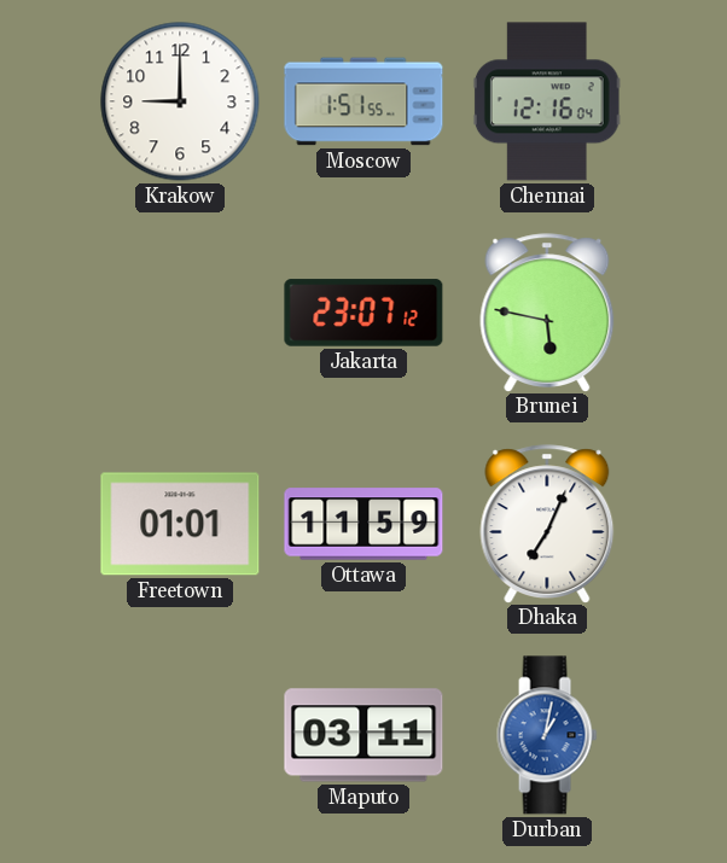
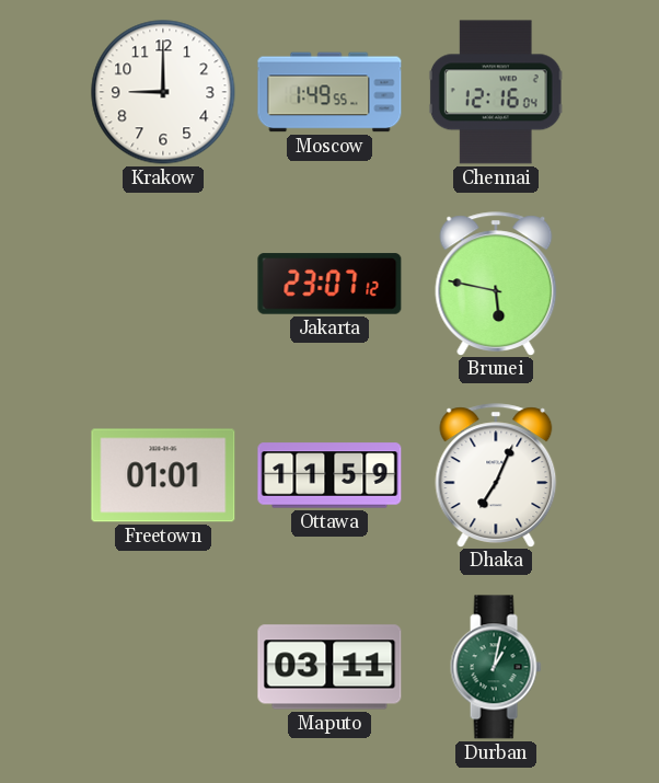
Moscow: 1:51 -> 1:49 (329, 92)
Durban dial: blue -> green (496, 667)
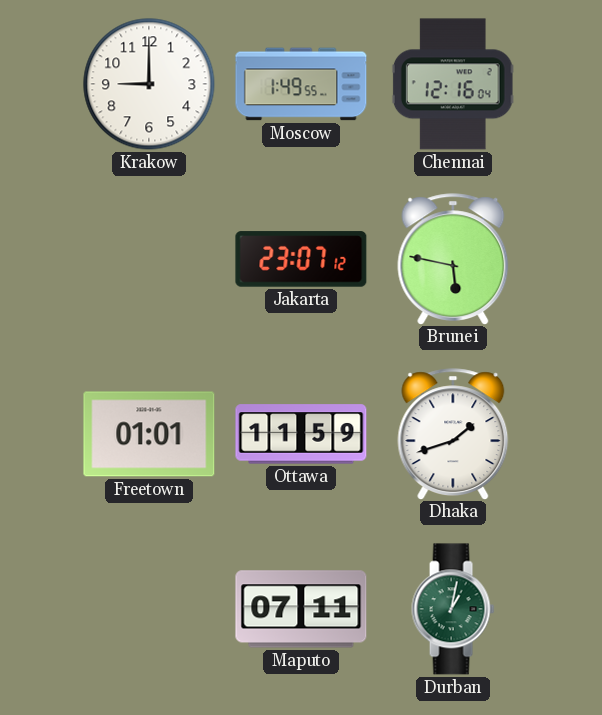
Dhaka: 7:04 -> 1:42 (453, 434)
Maputo: 03:11 -> 07:11 (301, 609)
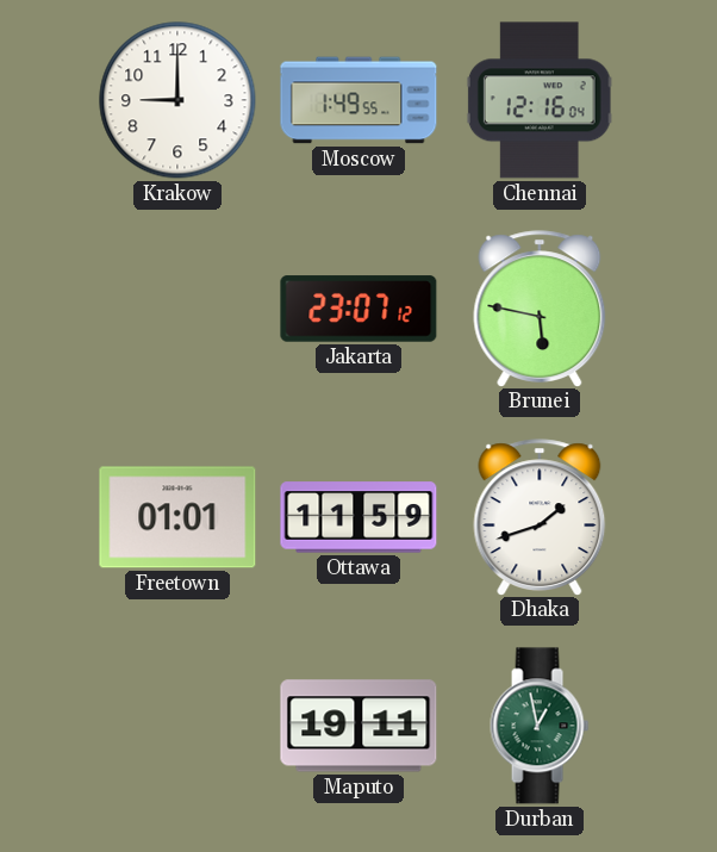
Maputo: 07:11 -> 19:11 (358, 726)
Durban: 1:02 -> 12:58 (540, 726)
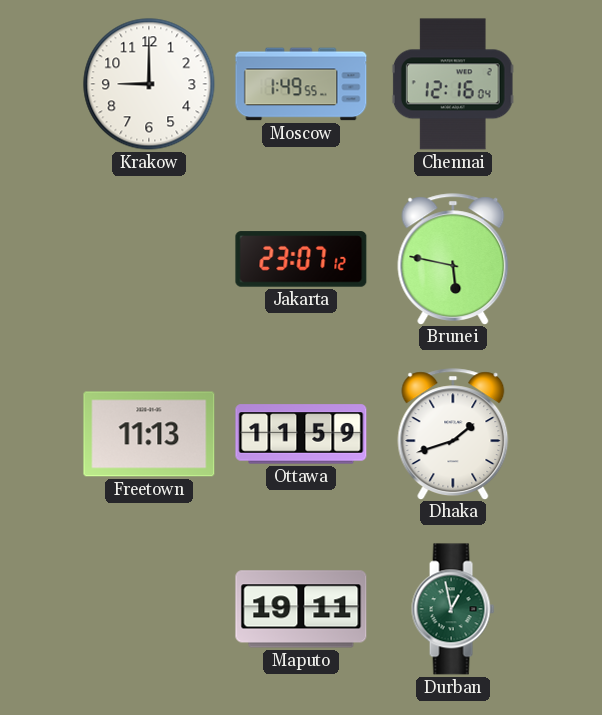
Freetown: 01:01 -> 11:13 (149, 434)
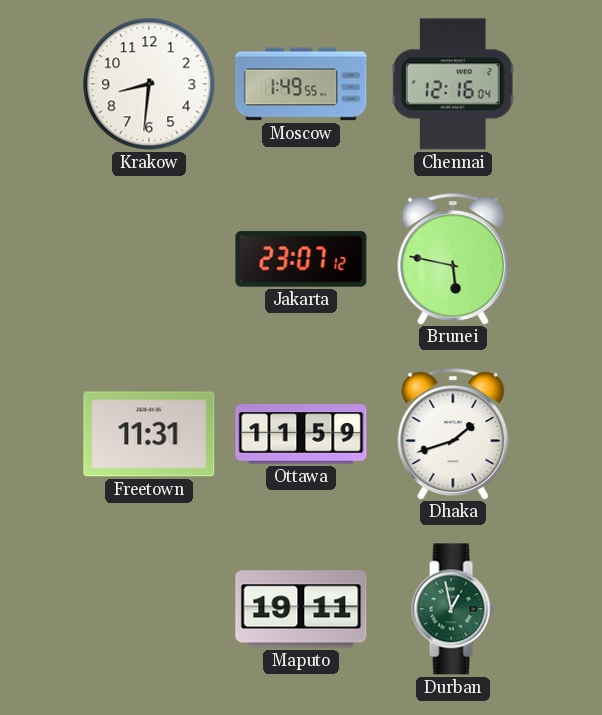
Krakow: 9:00 -> 8:31 (149, 84)
Freetown: 11:13 -> 11:31 (149, 434)
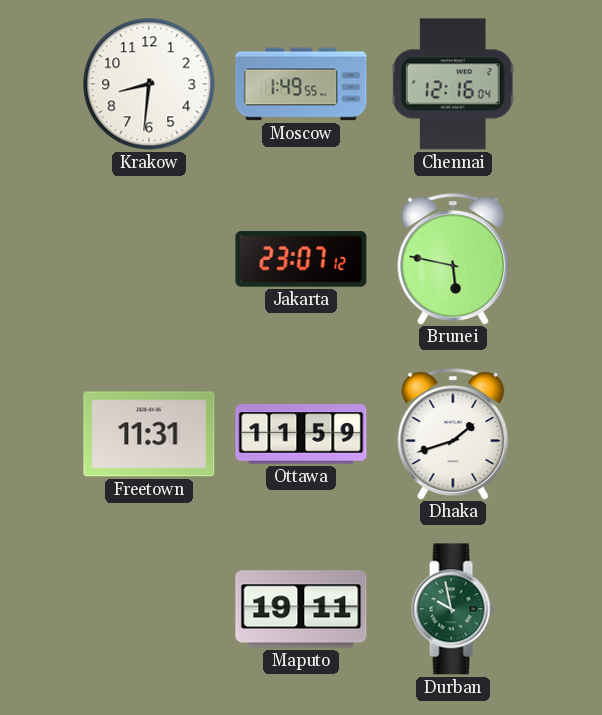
Durban: 12:58 -> 9:58 (453, 609)
